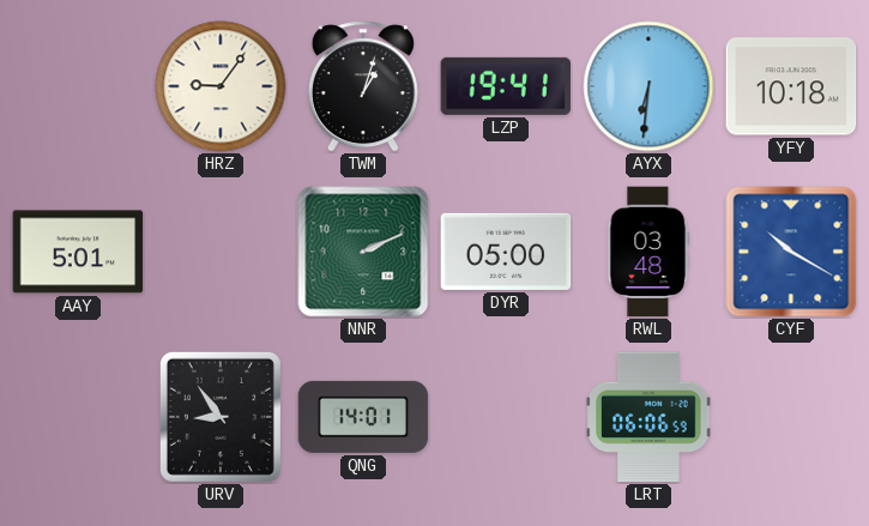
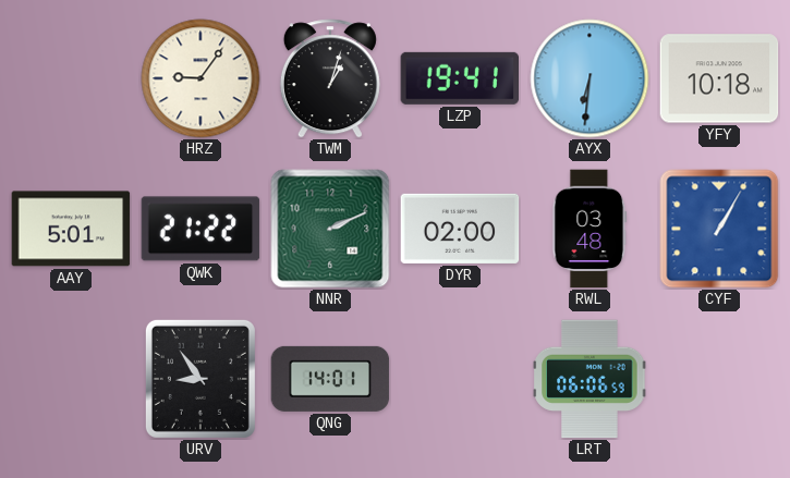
QWK: none -> 21:22 (200, 229)
DYR: 05:00 -> 02:00 (460, 229)
CYF: 10:20 -> 1:05 (719, 229)
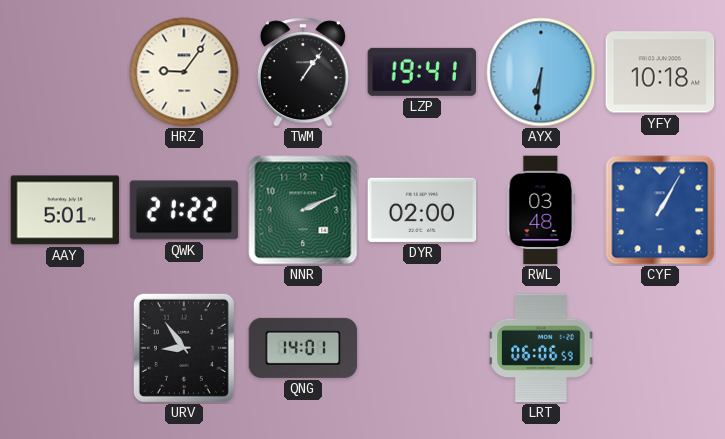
TWM: 1:03 -> 1:06 (303, 72)
